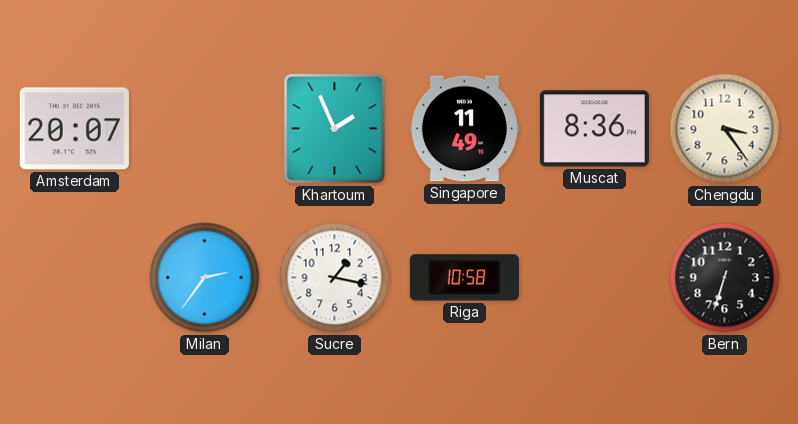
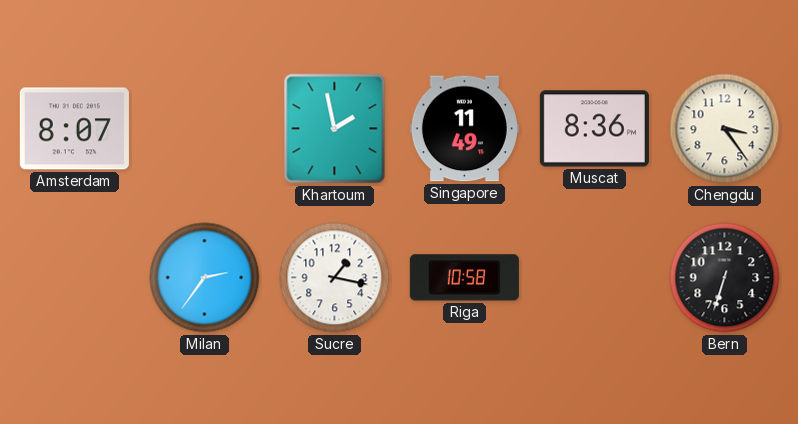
Amsterdam: 20:07 -> 8:07 (74, 129)
Khartoum: 1:56 -> 1:58 (335, 129)
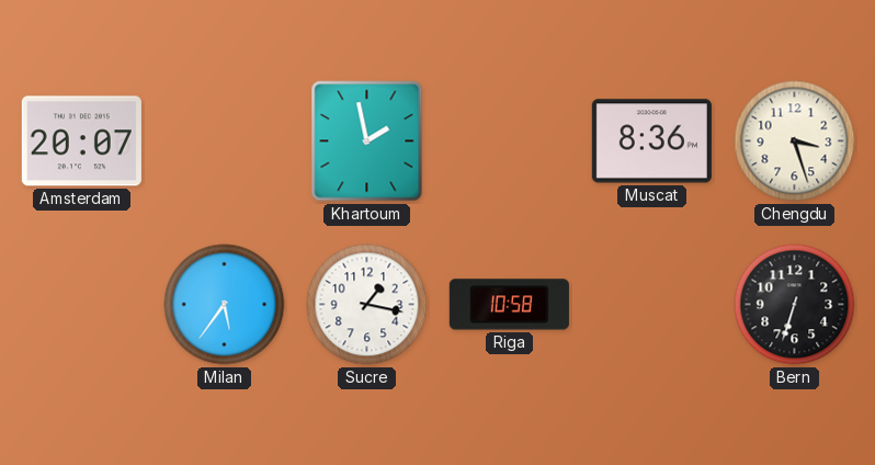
Amsterdam: 8:07 -> 20:07 (81, 141)
Singapore: 11:49 -> none (464, 129)
Chengdu: 3:24 -> 3:27 (795, 141)
Milan: 2:36 -> 5:36 (225, 305)
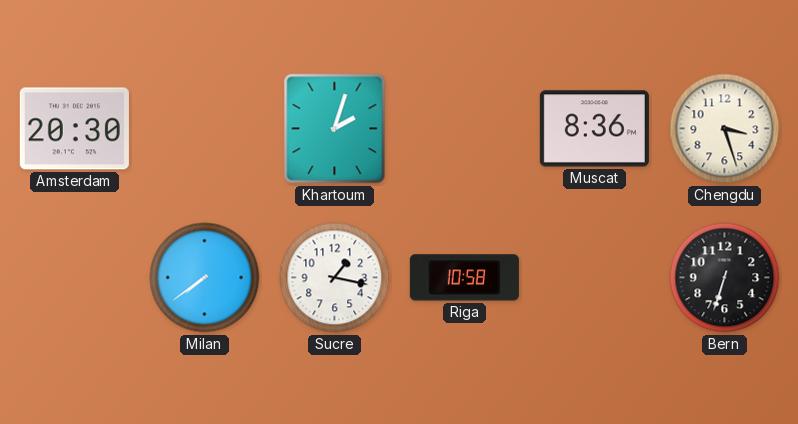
Amsterdam: 20:07 -> 20:30 (74, 129)
Khartoum: 1:58 -> 2:03 (335, 129)
Milan: 5:36 -> 7:39 (205, 278)
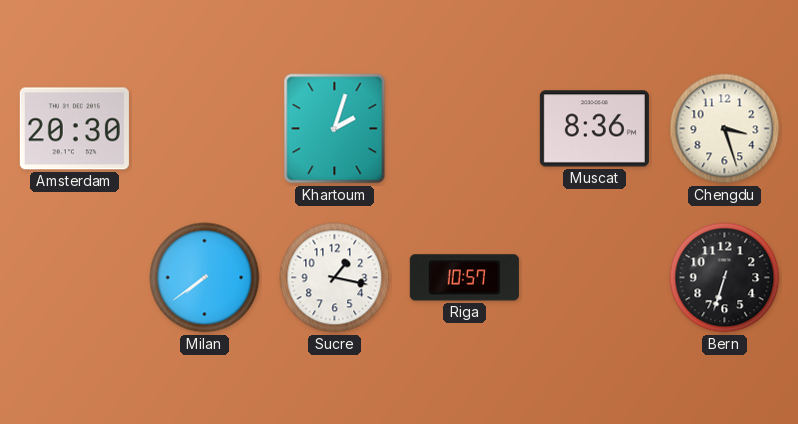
Riga: 10:58 -> 10:57 (464, 278)
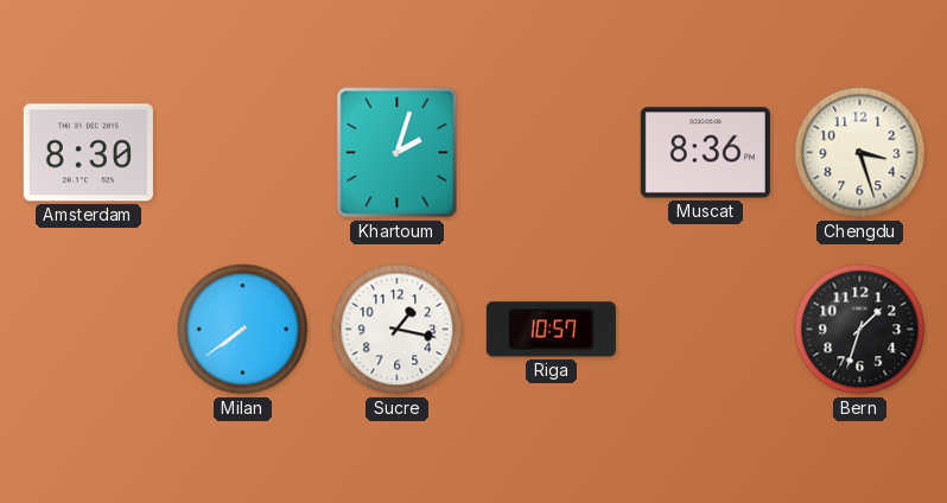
Amsterdam: 20:30 -> 8:30 (88, 153)
Bern: 6:33 -> 1:33 (860, 330)
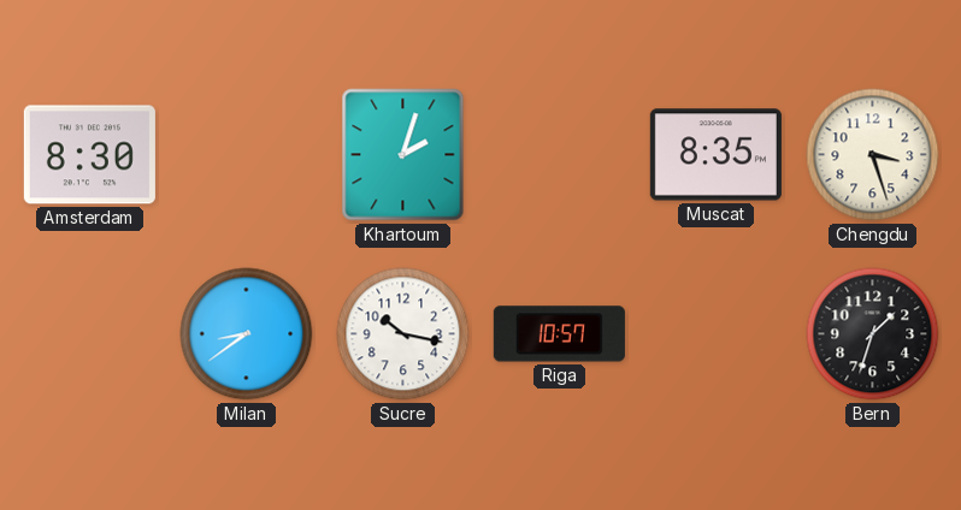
Muscat: 8:36 -> 8:35 (715, 155)
Milan: 7:39 -> 8:39 (247, 334)
Sucre: 1:17 -> 10:17 (403, 334)
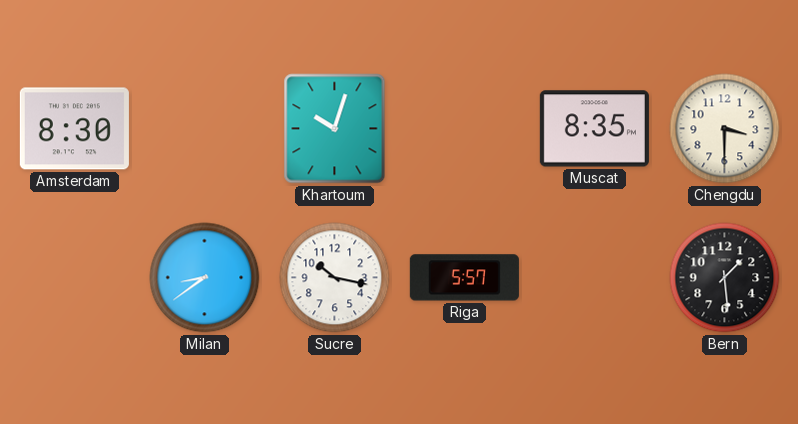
Khartoum: 2:03 -> 10:03 (335, 129)
Chengdu: 3:27 -> 3:30 (725, 129)
Riga: 10:57 -> 5:57 (464, 278)
Bern: 1:33 -> 1:29 (725, 278)
